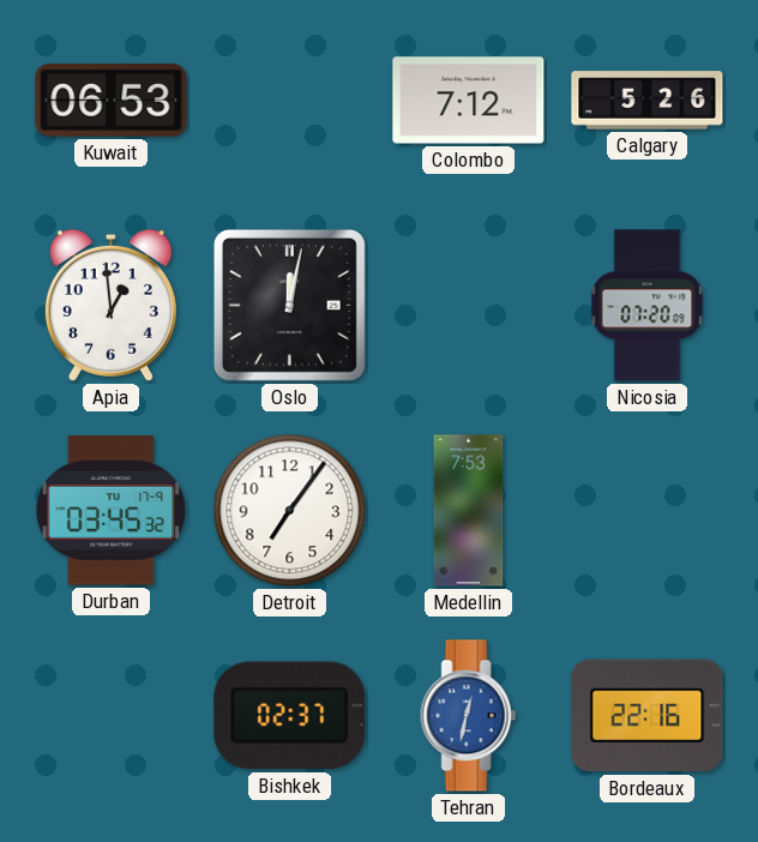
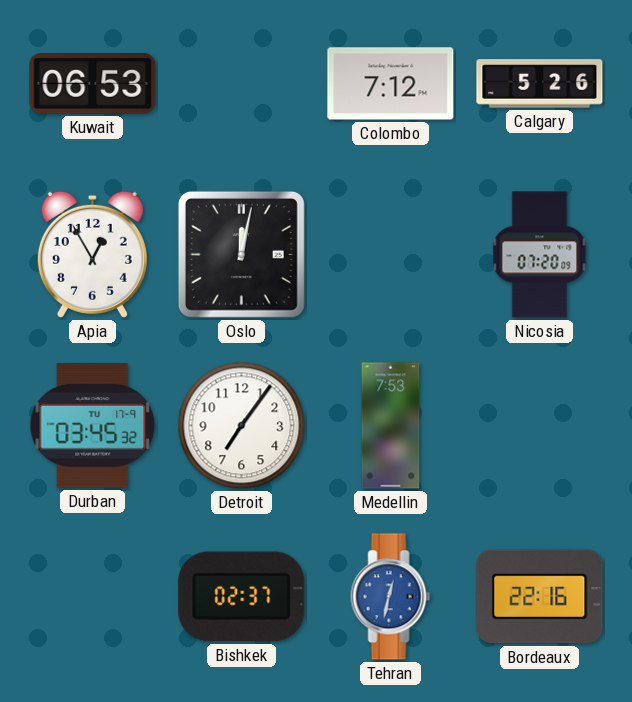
Apia: 12:59 -> 12:55 (92, 254)
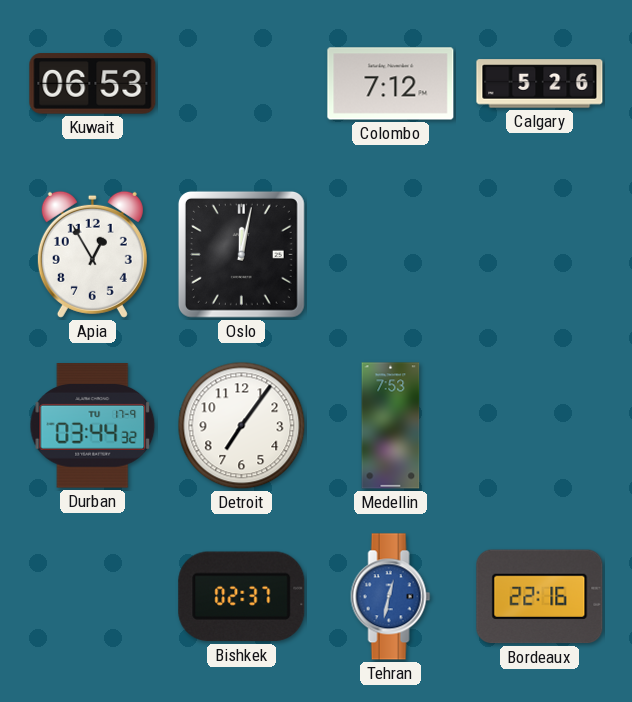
Nicosia: 07:20 -> none (540, 255)
Durban: 03:45 -> 03:44 (93, 426)
